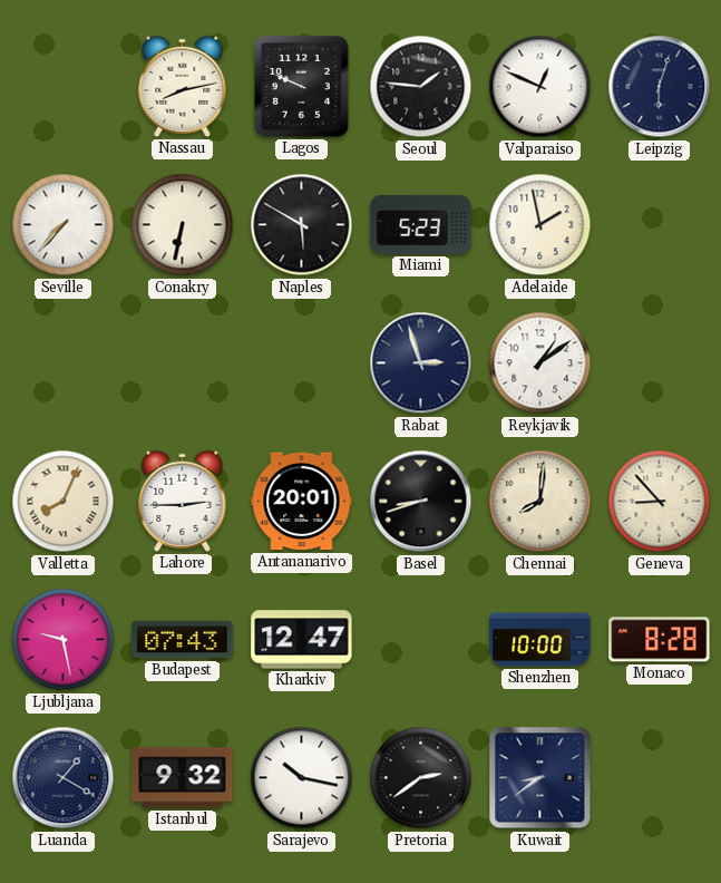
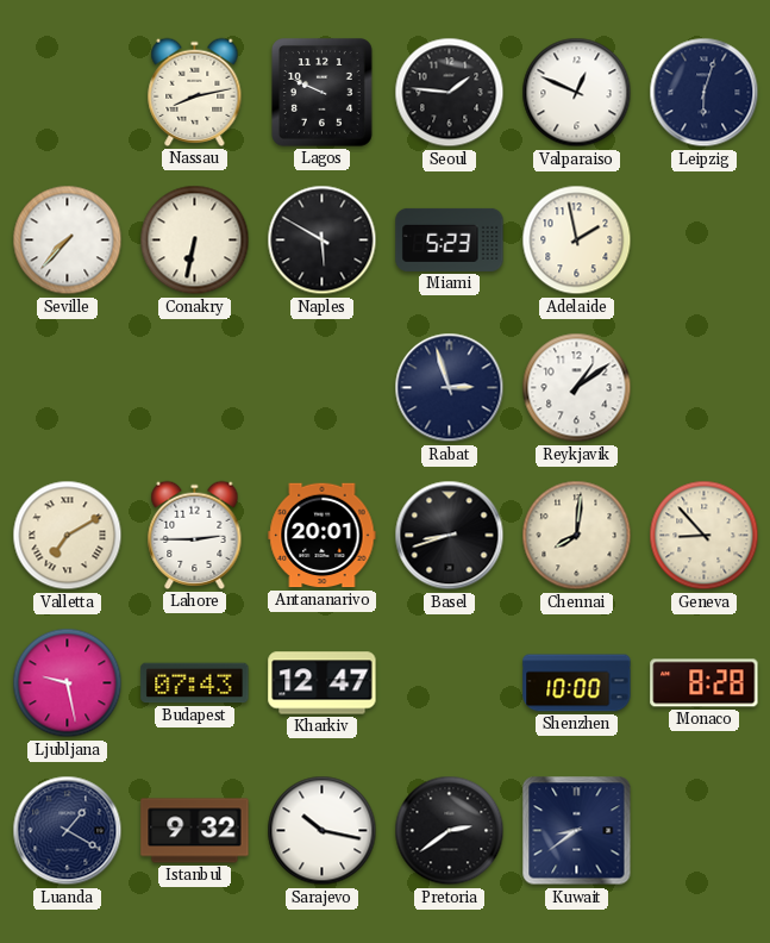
Valletta: 8:04 -> 7:10 (68, 536)
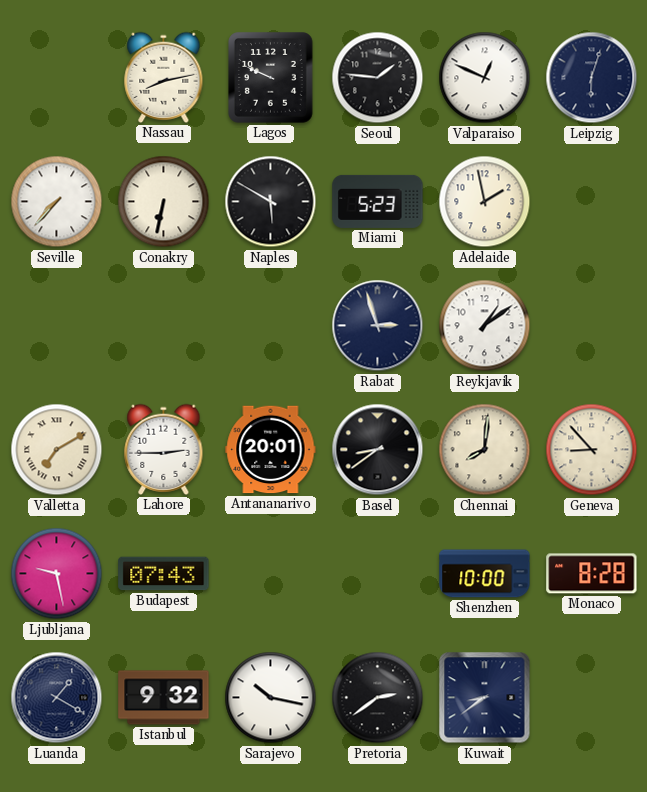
Basel: 8:42 -> 8:39 (378, 450)
Kharkiv: 12:47 -> none (323, 683)
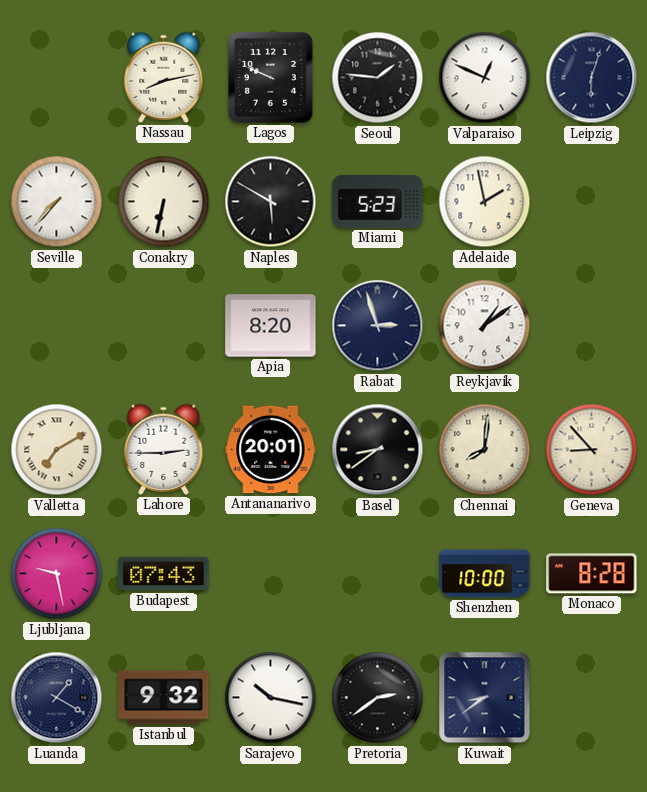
Apia: none -> 8:20 (271, 326)
